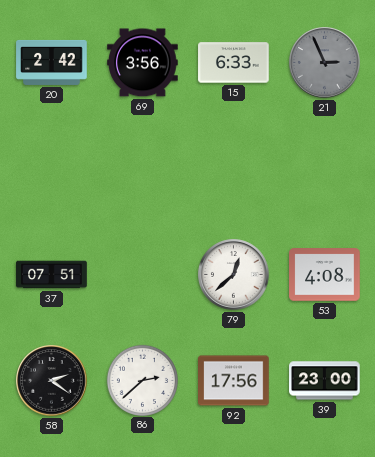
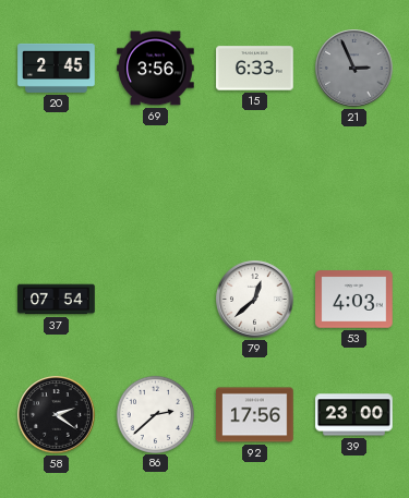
20: 2:42 -> 2:45 (57, 68)
37: 07:51 -> 07:54 (57, 300)
53: 4:08 -> 4:03 (354, 300)
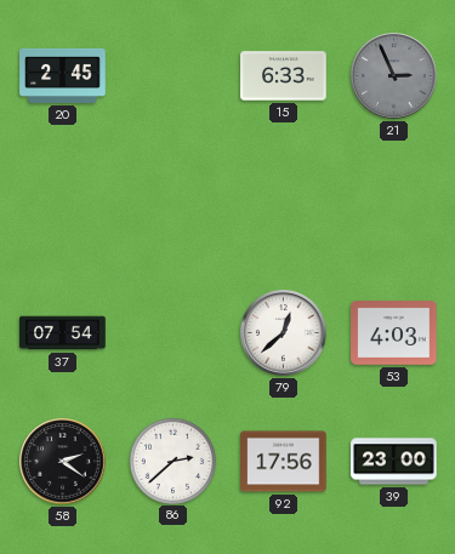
69: 3:56 -> none (156, 69)
